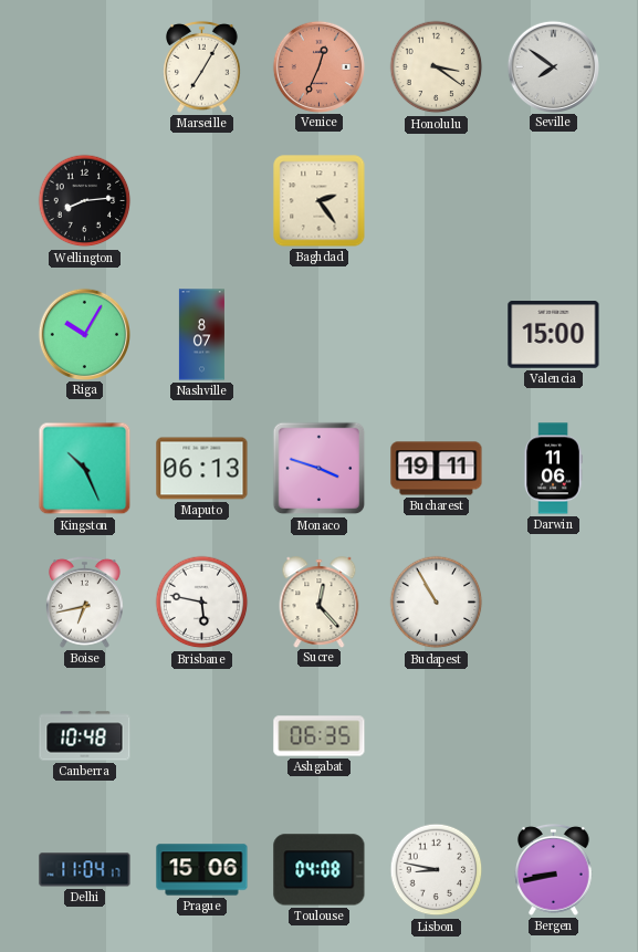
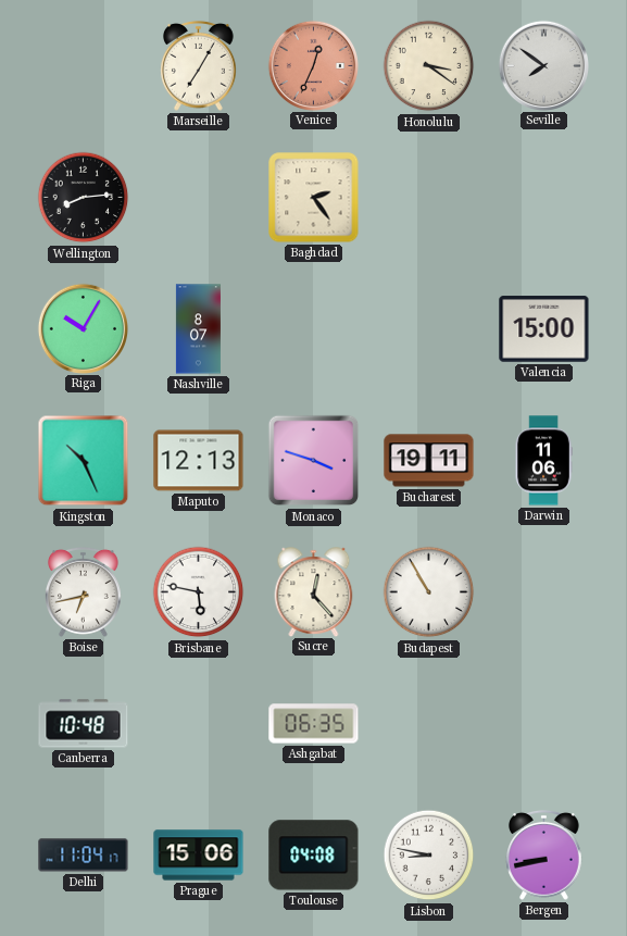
Maputo: 06:13 -> 12:13 (199, 461)
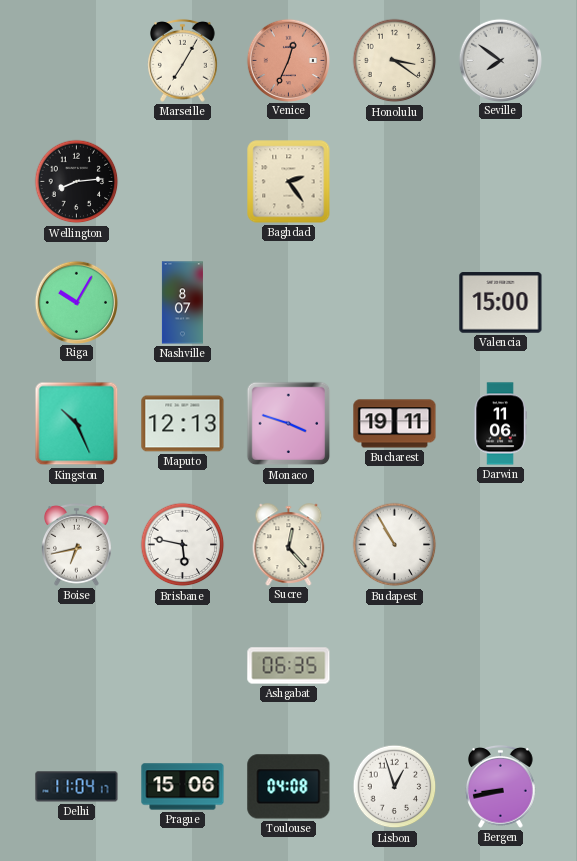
Canberra: 10:48 -> none (84, 724)
Lisbon: 8:47 -> 12:57 (395, 787)
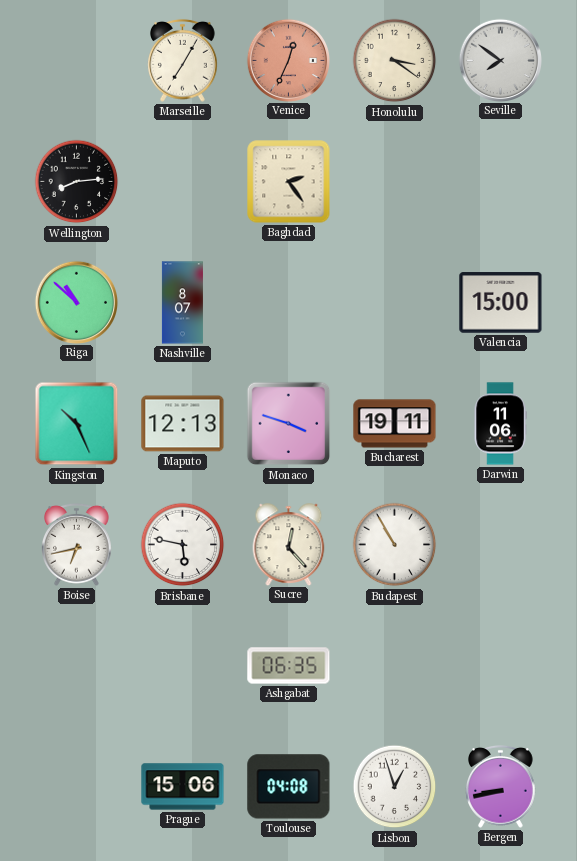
Riga: 10:05 -> 10:52 (76, 302)
Delhi: 11:04 -> none (77, 787)
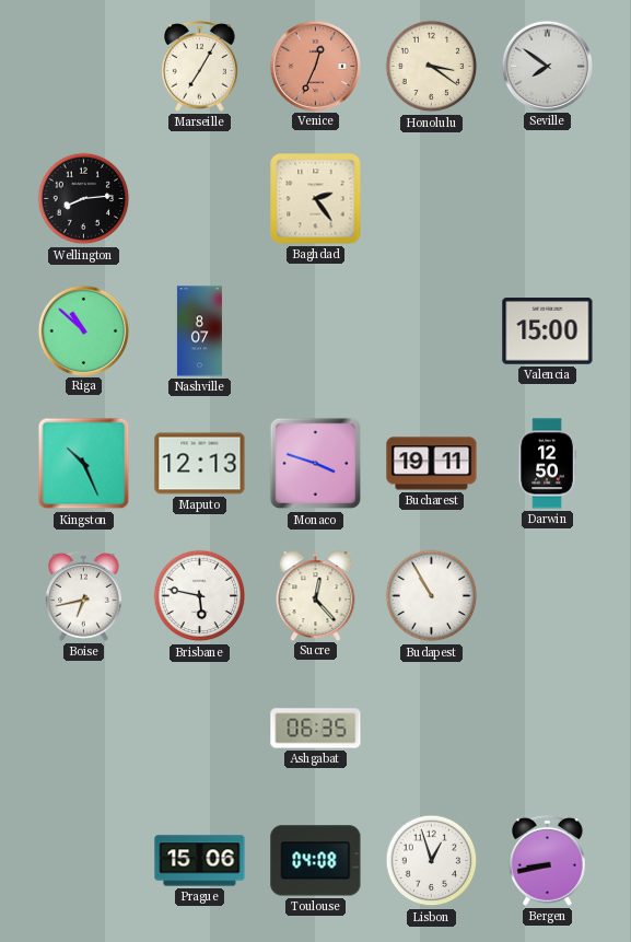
Darwin: 11:06 -> 12:50 (547, 464)
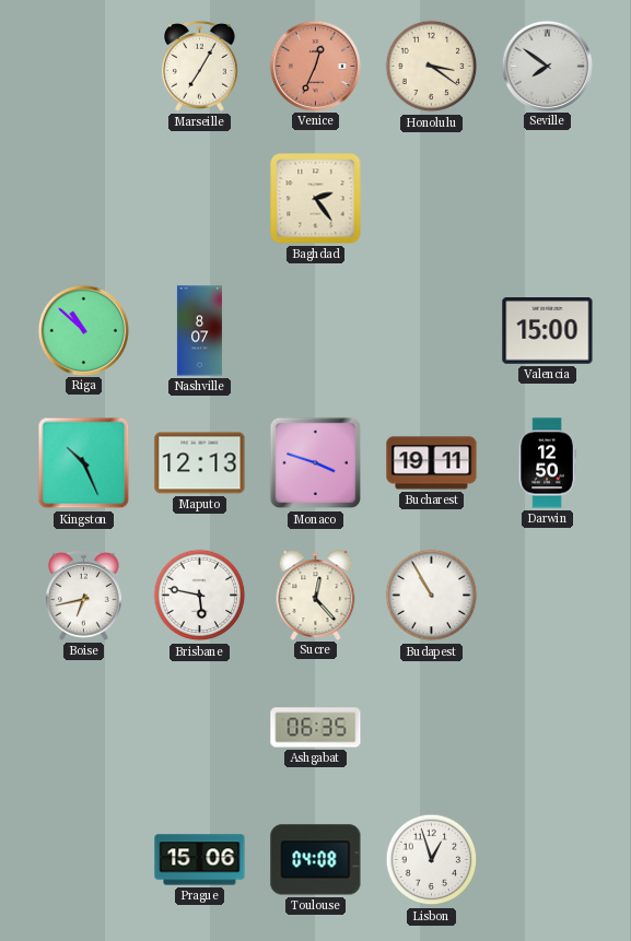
Wellington: 8:14 -> none (84, 199)
Bergen: 8:43 -> none (548, 860)
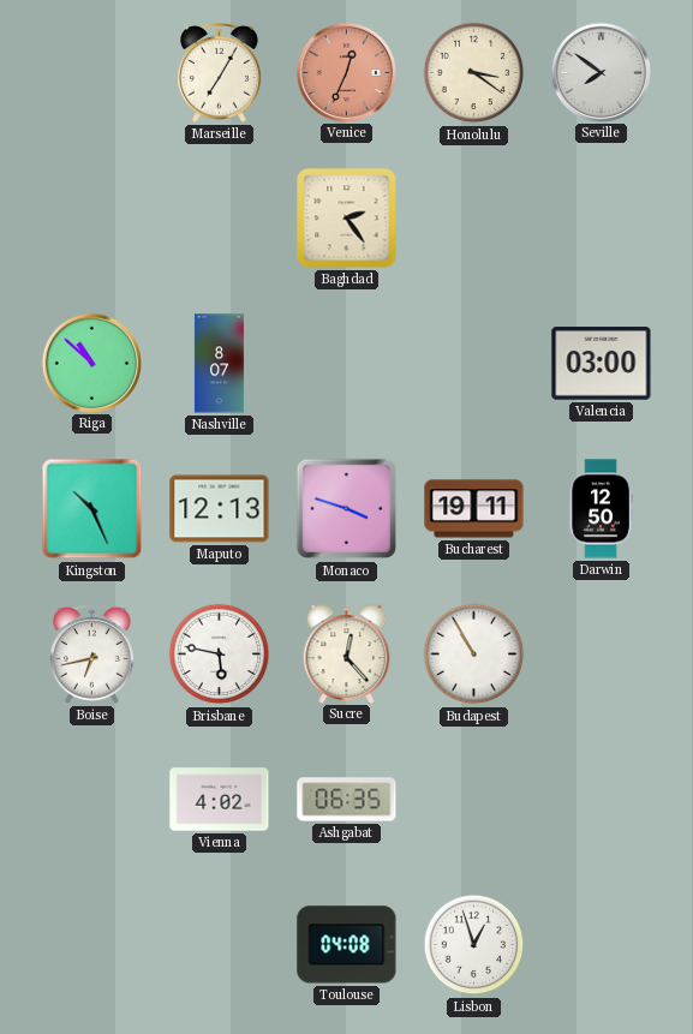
Valencia: 15:00 -> 03:00 (602, 364)
Vienna: none -> 4:02 (220, 800)
Prague: 15:06 -> none (200, 860)
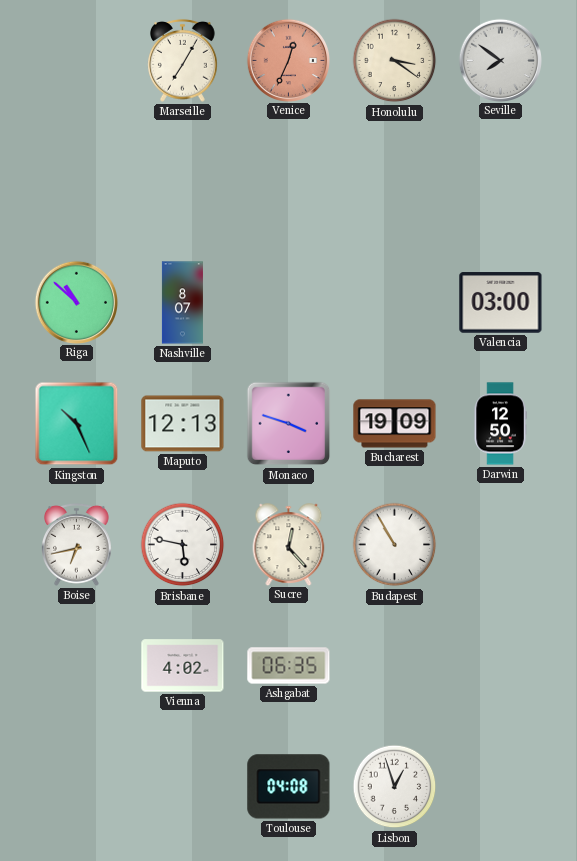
Baghdad: 2:24 -> none (347, 219)
Bucharest: 19:11 -> 19:09 (395, 424)
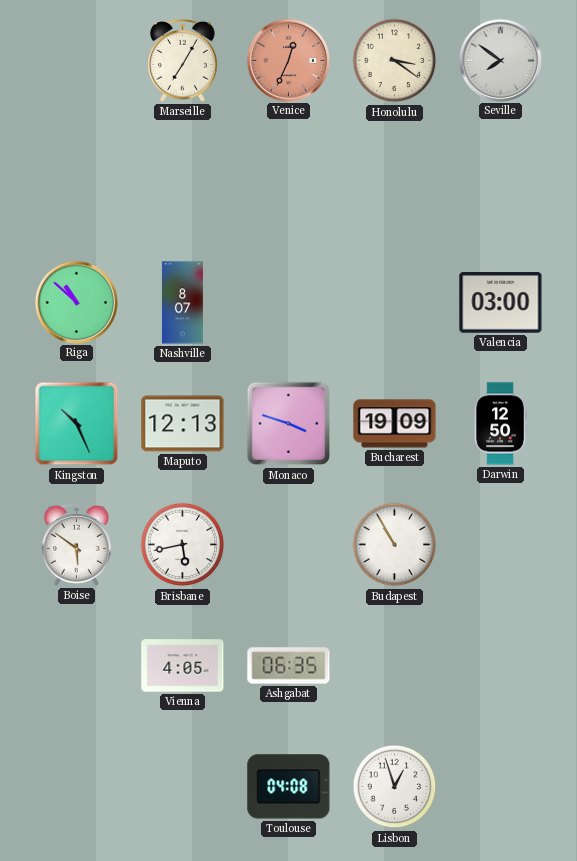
Boise: 6:43 -> 5:51 (77, 544)
Brisbane: 5:47 -> 5:43 (183, 545)
Sucre: 12:23 -> none (289, 544)
Vienna: 4:02 -> 4:05 (183, 666)
